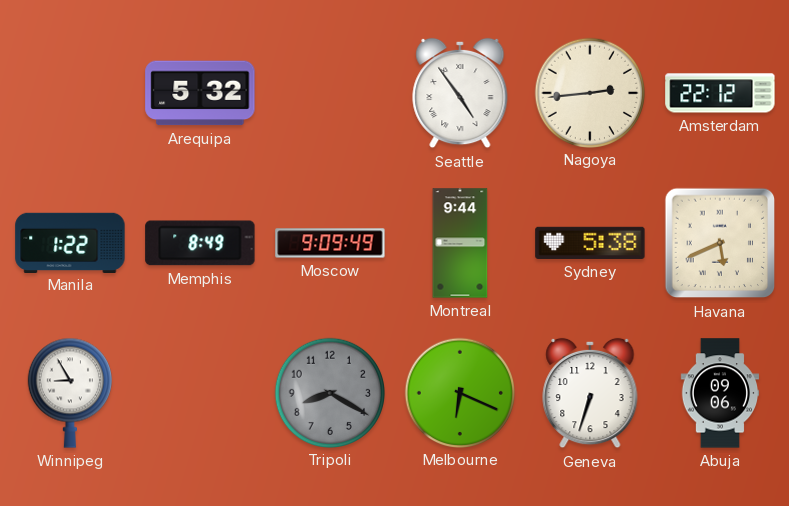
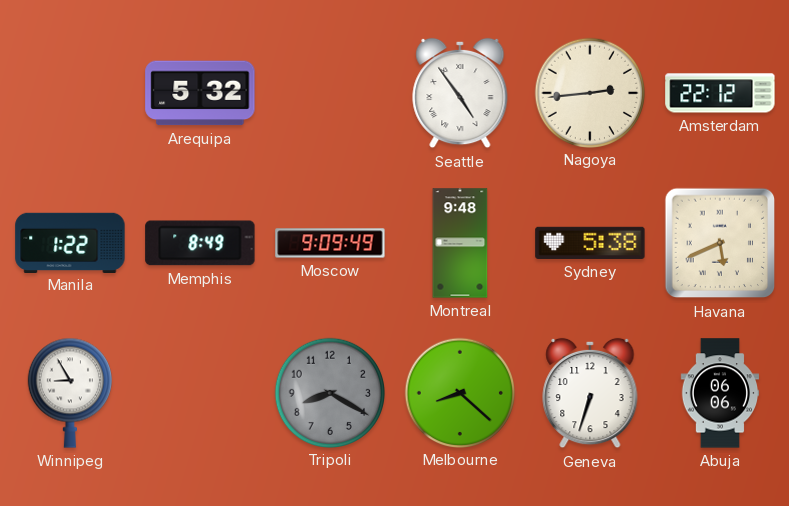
Montreal: 9:44 -> 9:48 (460, 243)
Melbourne: 6:19 -> 8:22 (459, 392)
Abuja: 09:06 -> 06:06 (720, 393)
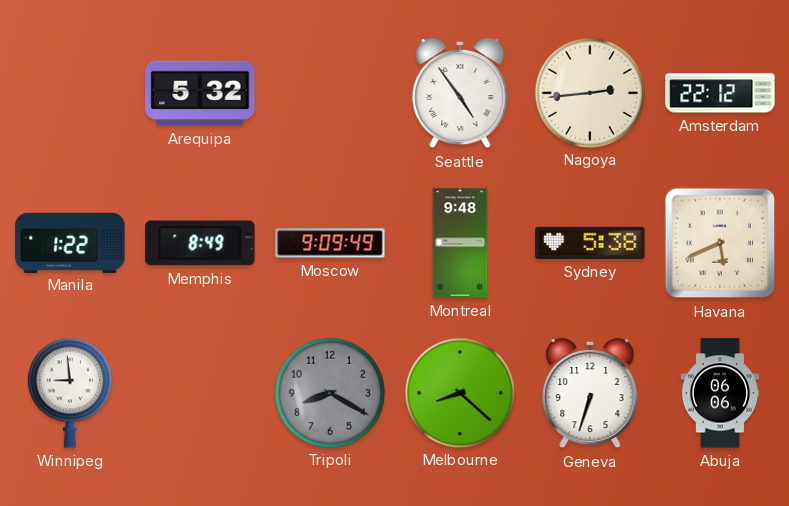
Winnipeg: 8:55 -> 8:59 (70, 393)
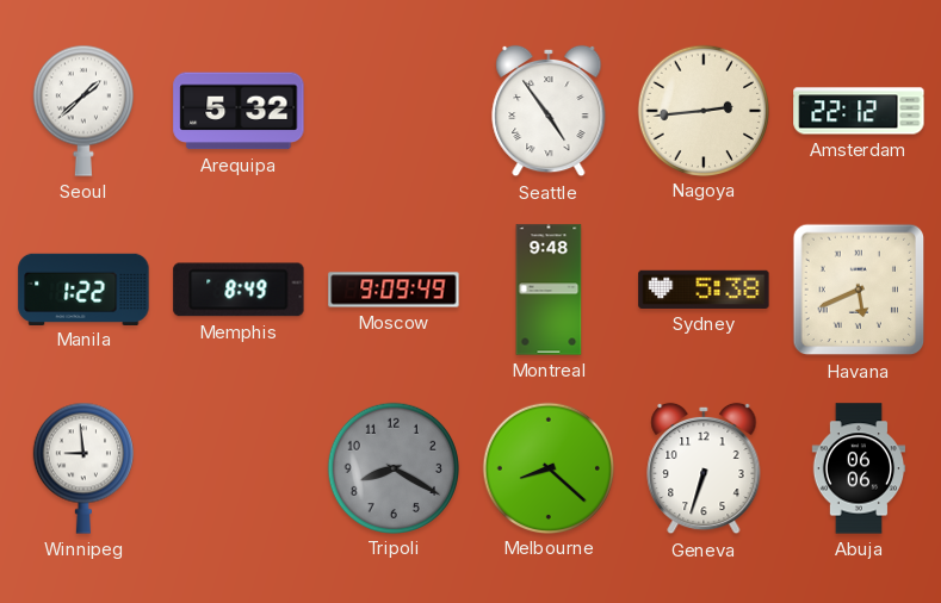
Seoul: none -> 1:38 (83, 111)
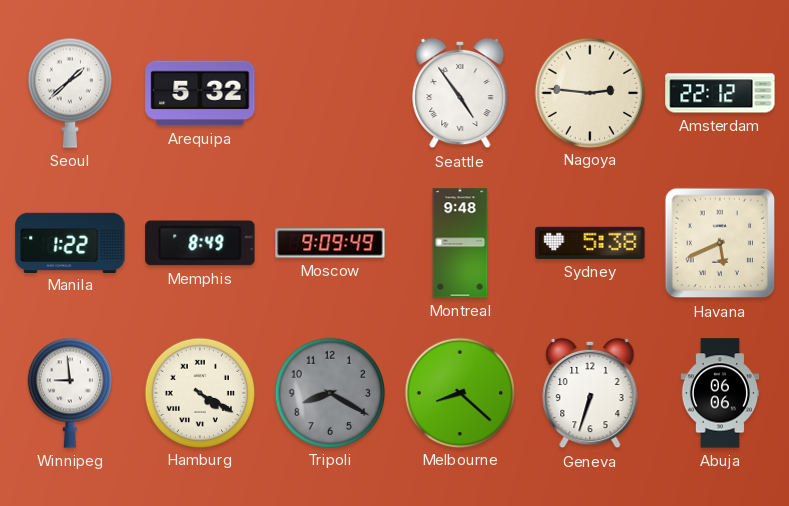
Nagoya: 2:44 -> 2:46 (589, 92)
Hamburg: none -> 4:20 (199, 392)
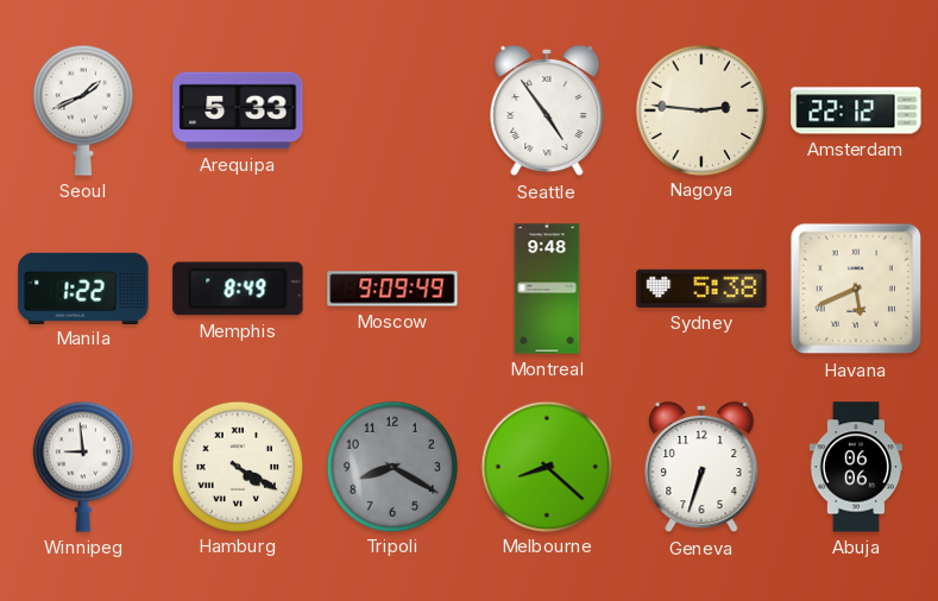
Seoul: 1:38 -> 1:41 (83, 110)
Arequipa: 5:32 -> 5:33 (238, 110)
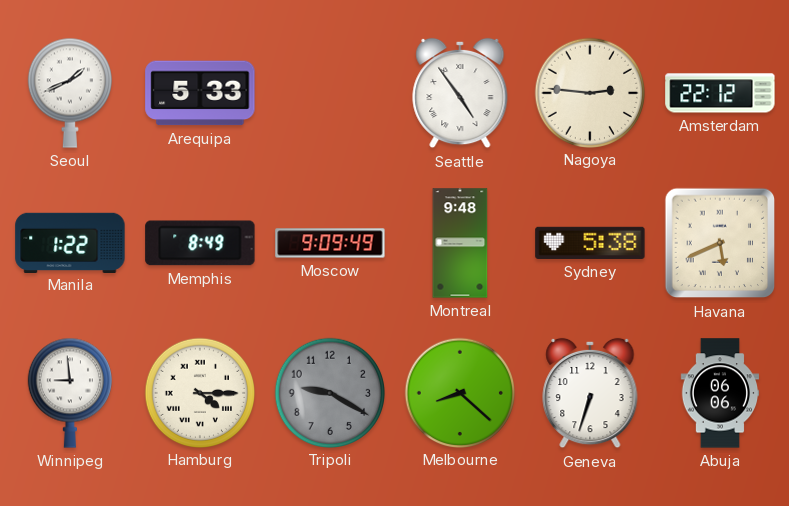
Hamburg: 4:20 -> 4:15 (199, 392)
Tripoli: 8:20 -> 9:20 (329, 392)
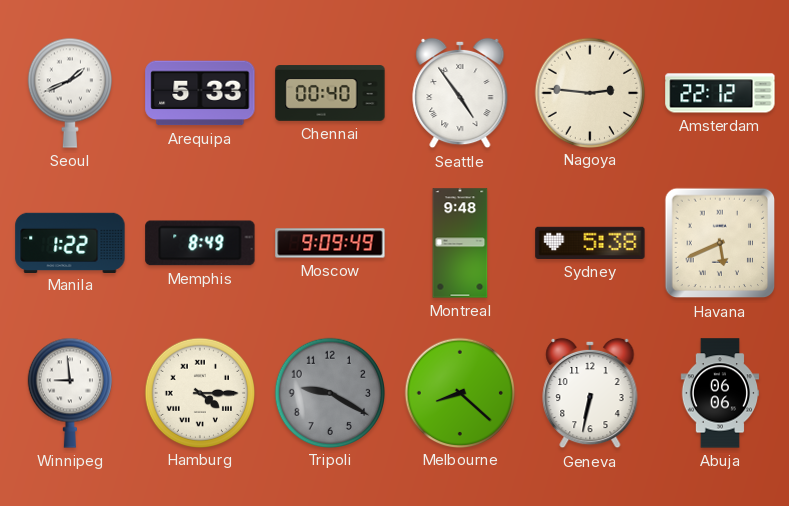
Chennai: none -> 00:40 (330, 93)
Geneva: 6:33 -> 6:32 (590, 393)
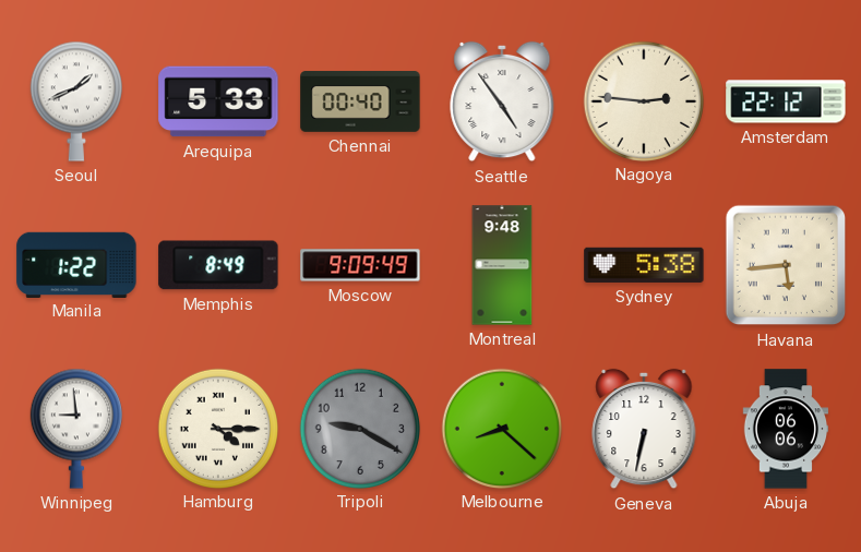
Havana: 5:41 -> 5:44 (786, 265)
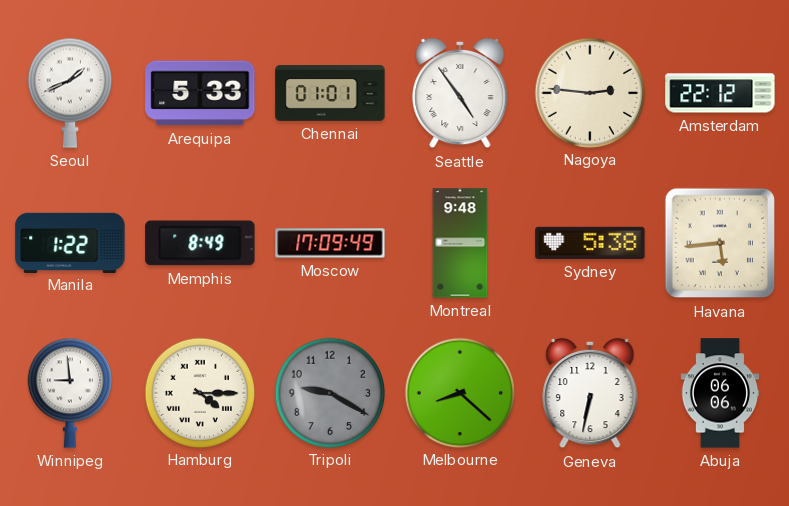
Chennai: 00:40 -> 01:01 (330, 93)
Moscow: 9:09 -> 17:09 (330, 243)
